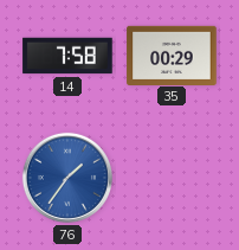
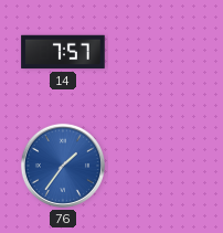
14: 7:58 -> 7:57 (63, 52)
35: 00:29 -> none (172, 55)
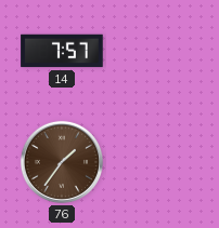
76 dial: blue -> brown (62, 162)
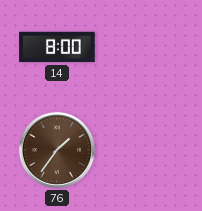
14: 7:57 -> 8:00 (57, 47)
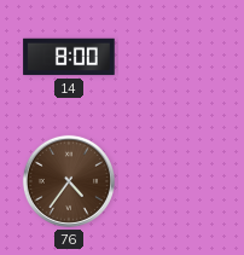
76: 1:36 -> 4:36 (69, 181)
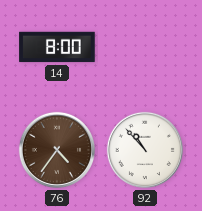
92: none -> 10:53 (145, 150)
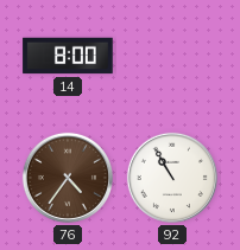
92: 10:53 -> 10:55 (172, 178)
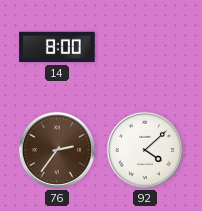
76: 4:36 -> 2:36 (57, 150)
92: 10:55 -> 4:08 (145, 150)
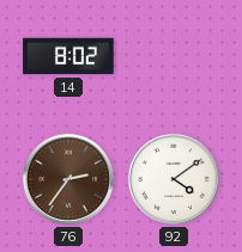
14: 8:00 -> 8:02 (68, 56)
92: 4:08 -> 4:09 (174, 179)
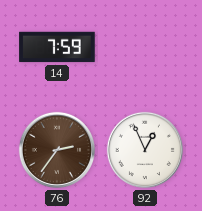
14: 8:02 -> 7:59 (57, 47)
92: 4:09 -> 12:56 (145, 150)
